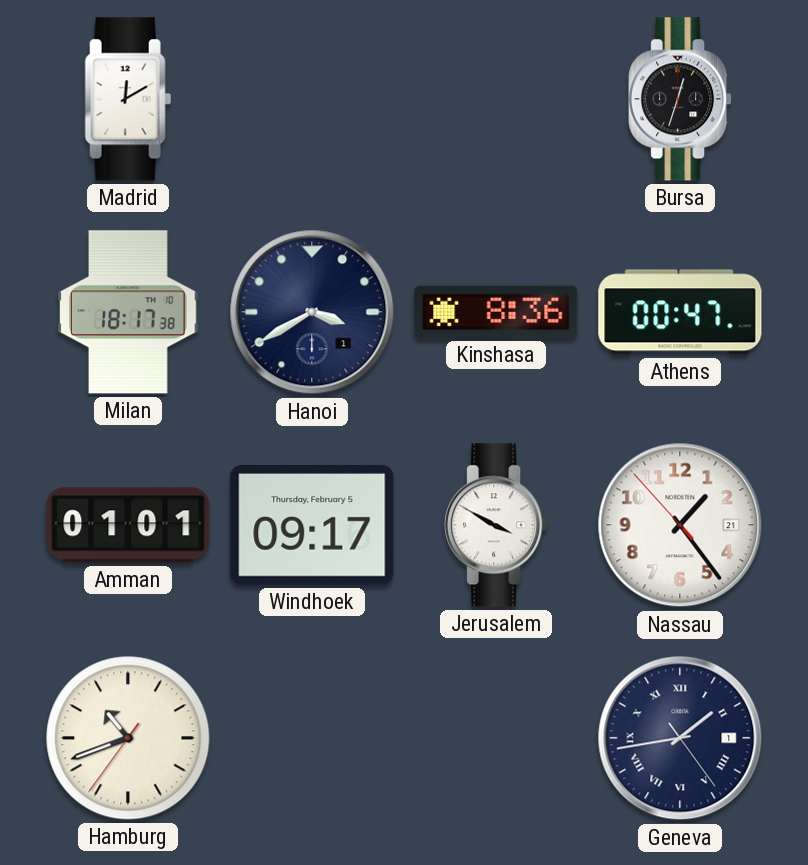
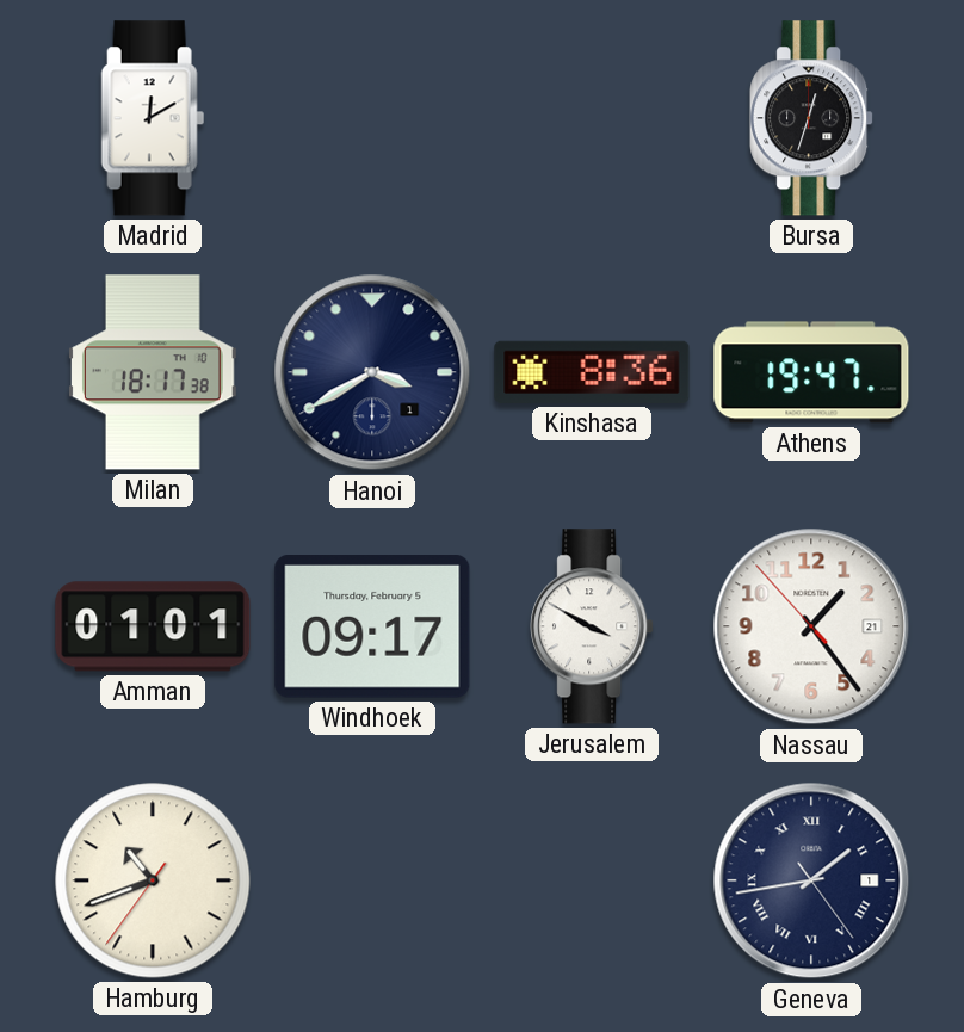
Athens: 00:47 -> 19:47 (811, 372)
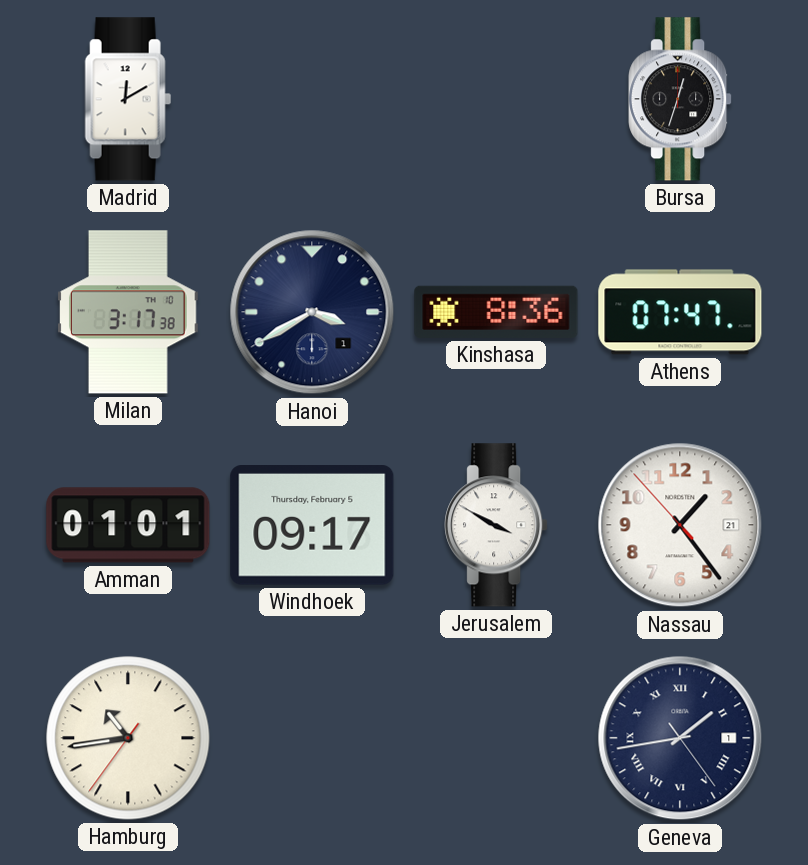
Milan: 18:17 -> 3:17 (129, 312)
Athens: 19:47 -> 07:47 (680, 312)
Hamburg: 10:41 -> 10:43 (128, 738)
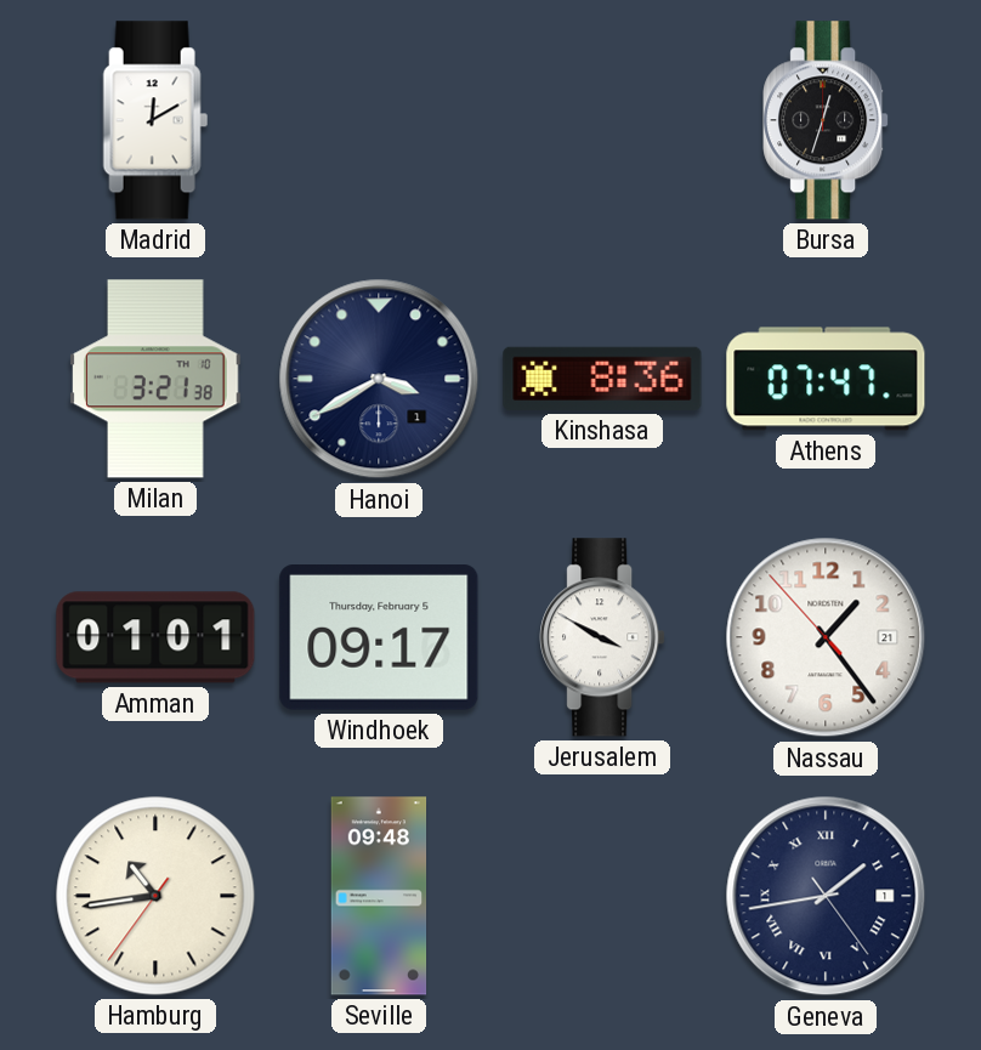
Milan: 3:17 -> 3:21 (157, 379)
Seville: none -> 09:48 (379, 896)
